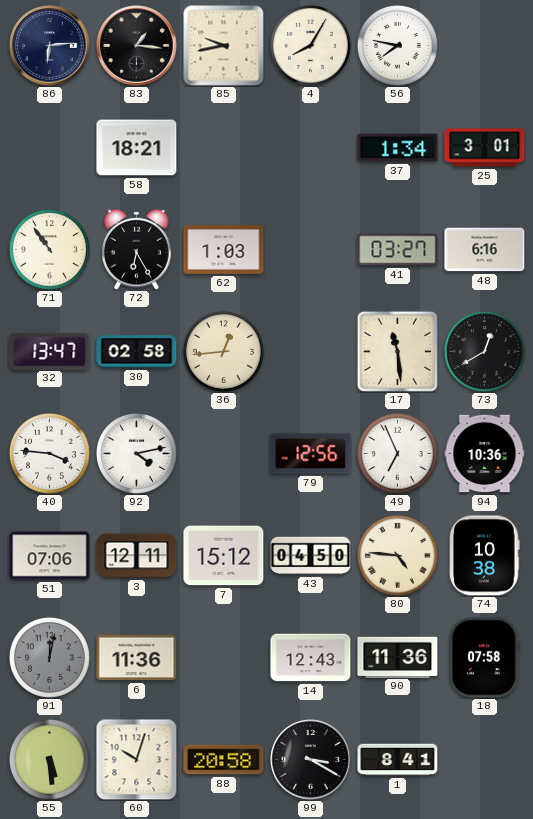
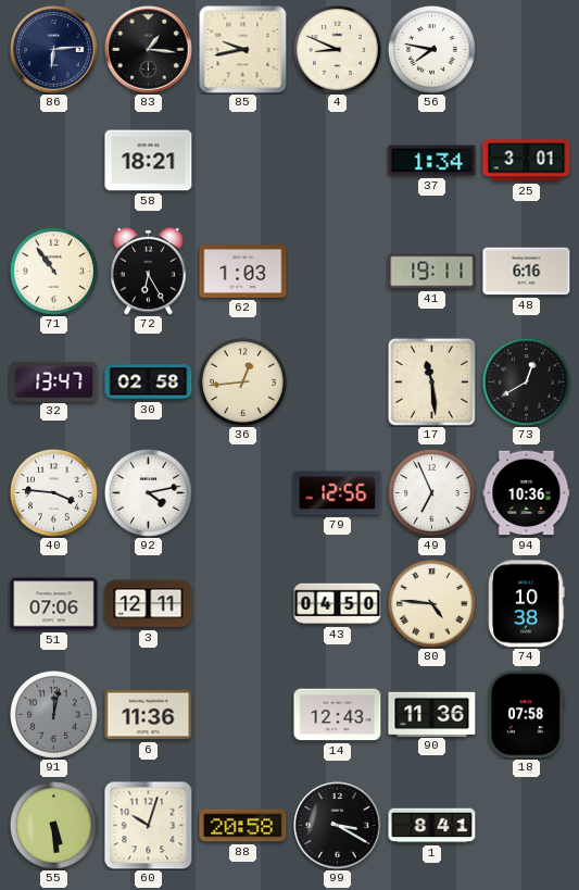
4: 8:05 -> 8:49 (337, 49)
41: 03:27 -> 19:11 (432, 272)
7: 15:12 -> none (224, 556)
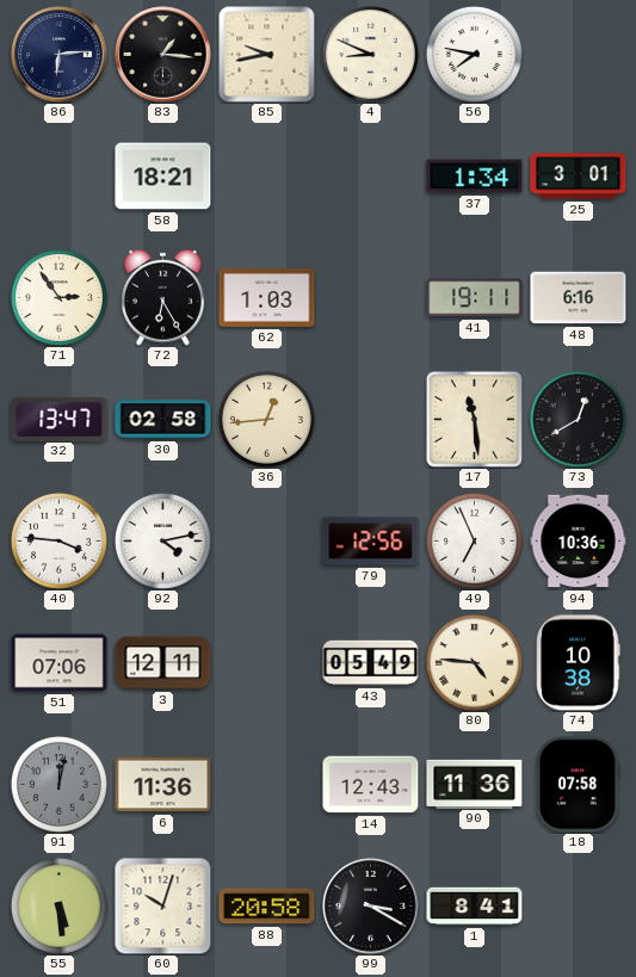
71: 10:54 -> 2:54 (58, 297)
43: 04:50 -> 05:49 (371, 663)
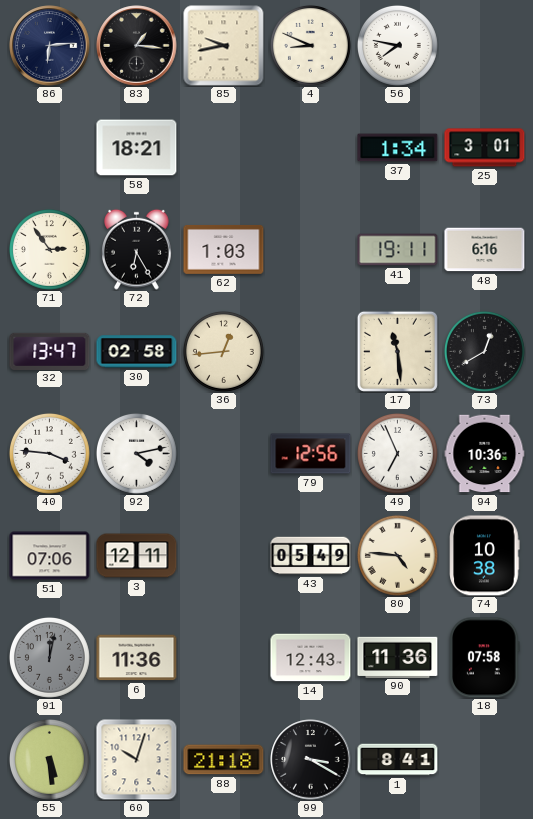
88: 20:58 -> 21:18 (224, 760)
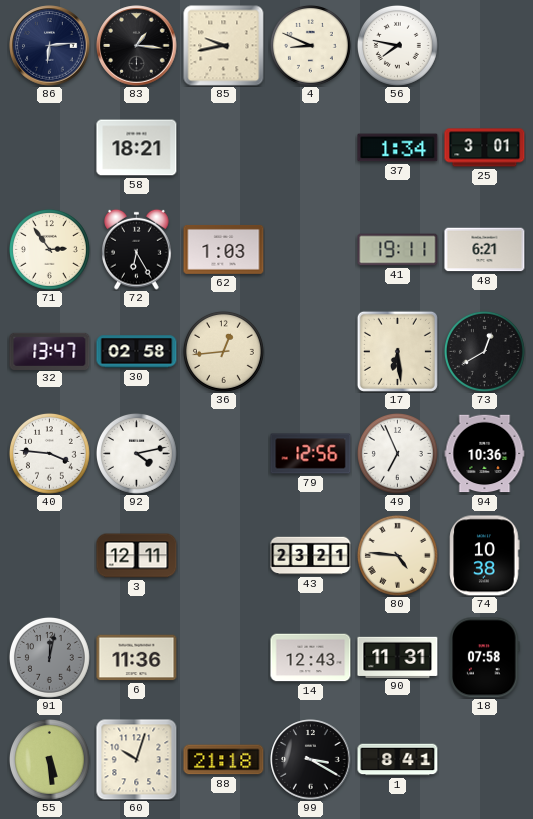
48: 6:16 -> 6:21 (485, 250)
17: 11:29 -> 6:29 (397, 351)
51: 07:06 -> none (50, 556)
43: 05:49 -> 23:21 (311, 556)
90: 11:36 -> 11:31 (398, 657)
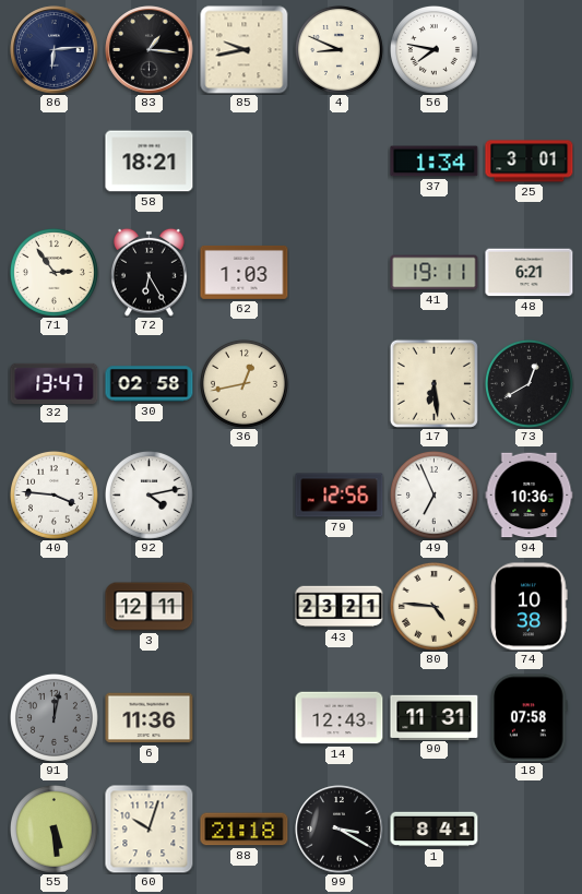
36: 12:44 -> 12:43 (244, 383)
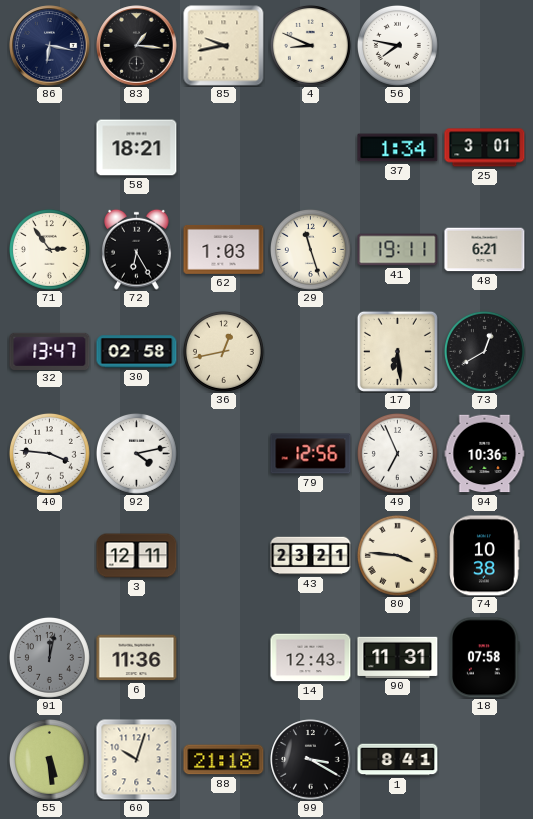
86: 6:14 -> 6:17 (50, 46)
29: none -> 11:27 (310, 249)
80: 4:46 -> 3:46 (397, 555)
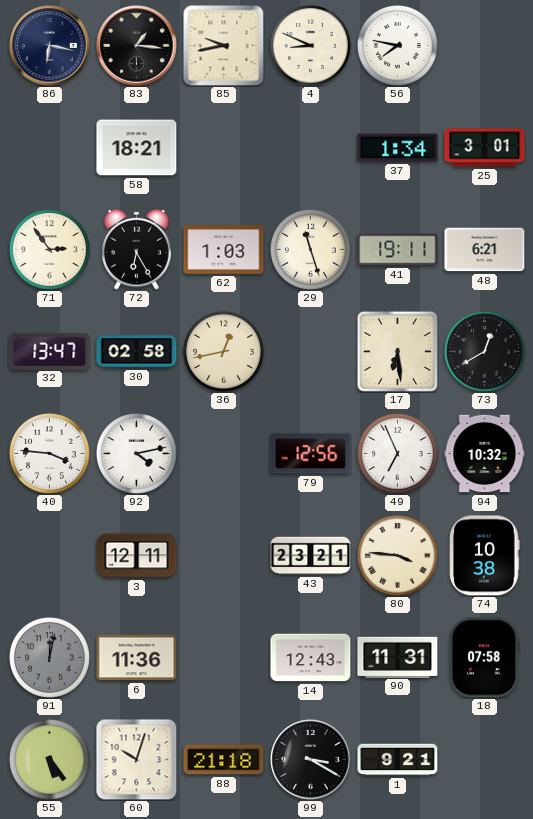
94: 10:36 -> 10:32 (485, 454)
55: 5:29 -> 5:24 (49, 759)
1: 8:41 -> 9:21 (398, 760)
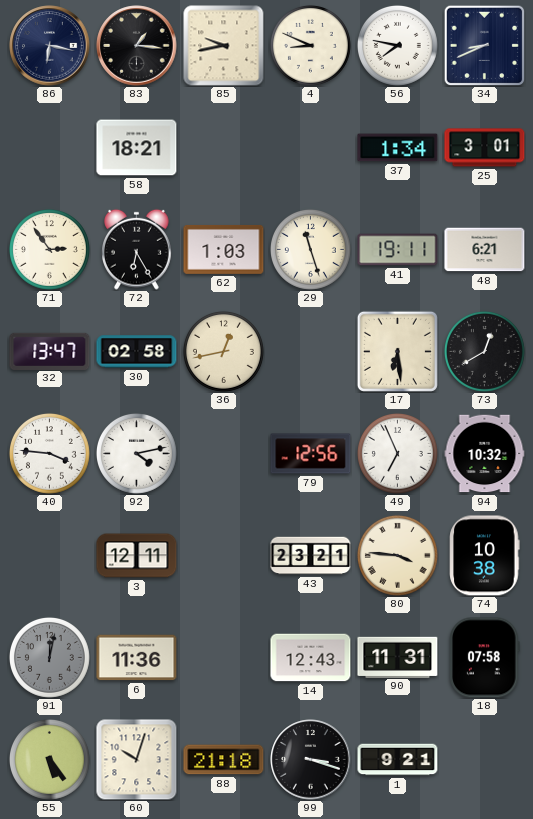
34: none -> 8:41 (484, 45)
99: 3:20 -> 3:18 (311, 760)
